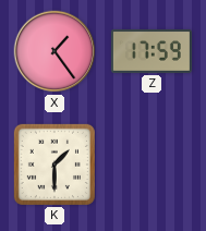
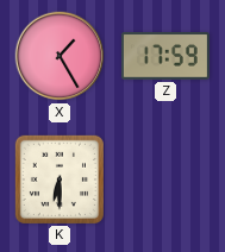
X: 1:24 -> 1:25 (60, 56)
K: 1:30 -> 6:30 (60, 179)
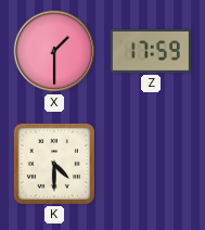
X: 1:25 -> 1:30 (54, 51)
K: 6:30 -> 4:30 (54, 164)
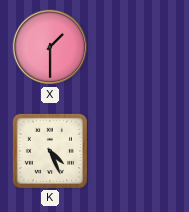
Z: 17:59 -> none (151, 51)
K: 4:30 -> 4:26 (50, 151)
